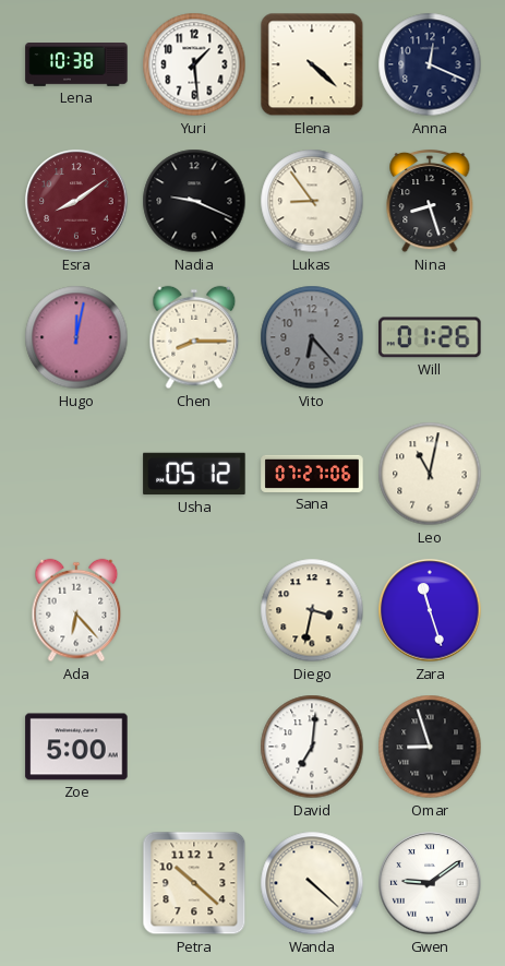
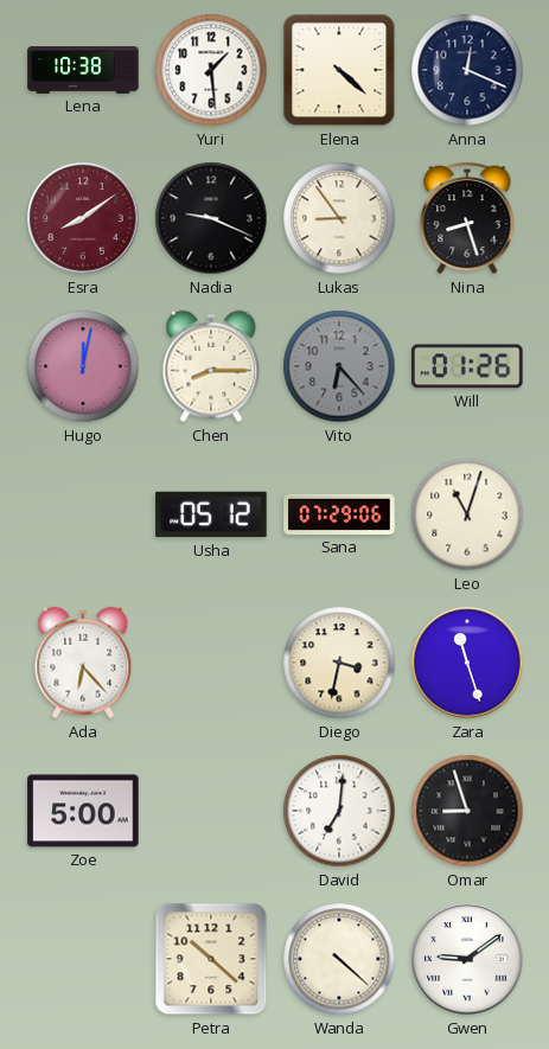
Sana: 07:27 -> 07:29 (339, 514)
Leo: 11:02 -> 11:03 (467, 514)
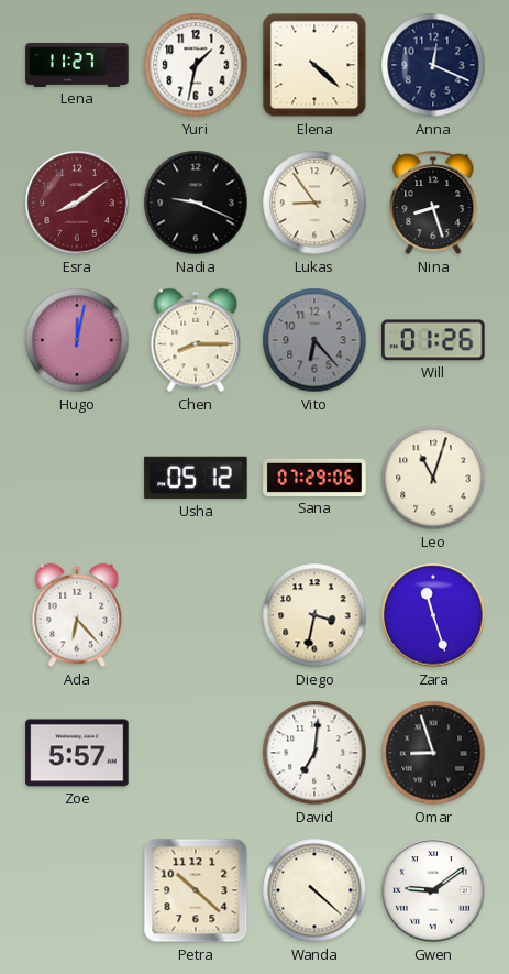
Lena: 10:38 -> 11:27 (77, 66)
Yuri: 1:29 -> 1:32 (196, 65)
Zoe: 5:00 -> 5:57 (77, 753)
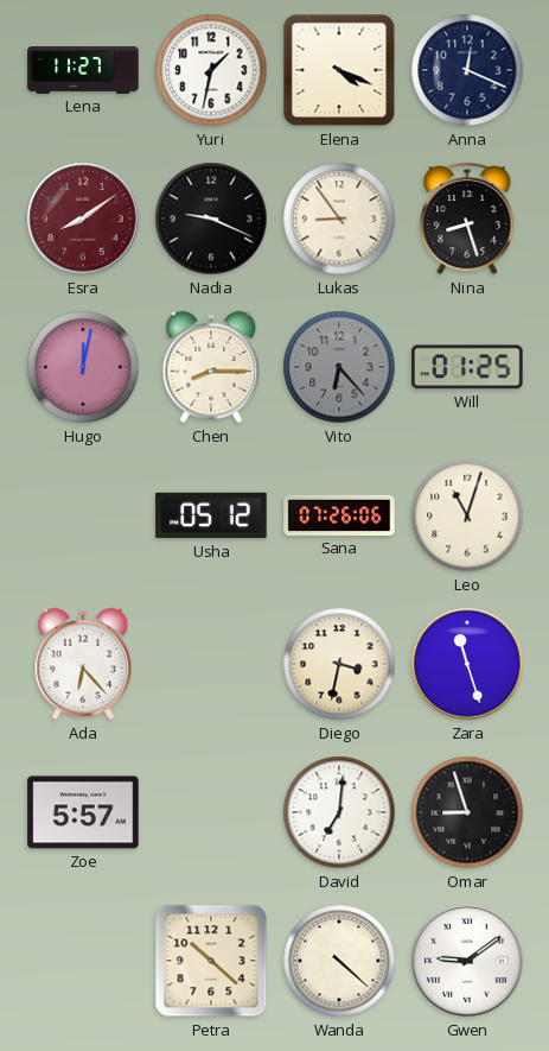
Elena: 4:22 -> 4:19 (339, 70)
Will: 01:26 -> 01:25 (467, 367)
Sana: 07:29 -> 07:26 (339, 515)
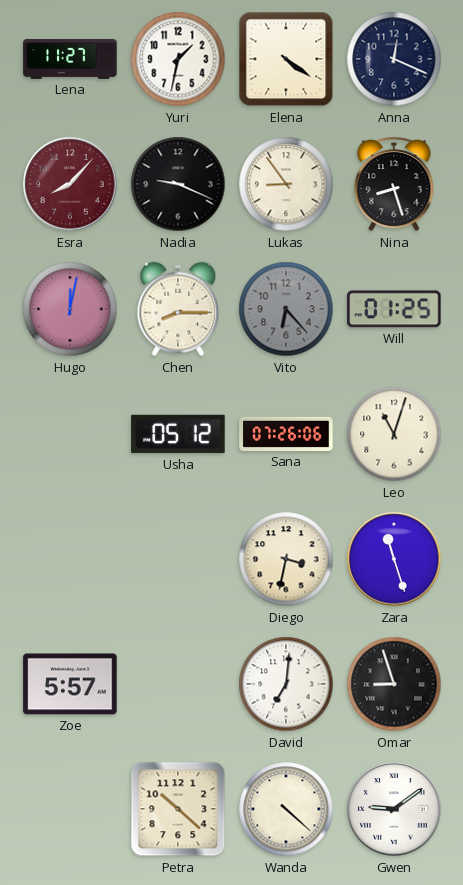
Elena: 4:19 -> 4:21 (286, 59)
Esra: 8:09 -> 8:07 (70, 184)
Ada: 6:23 -> none (83, 664)
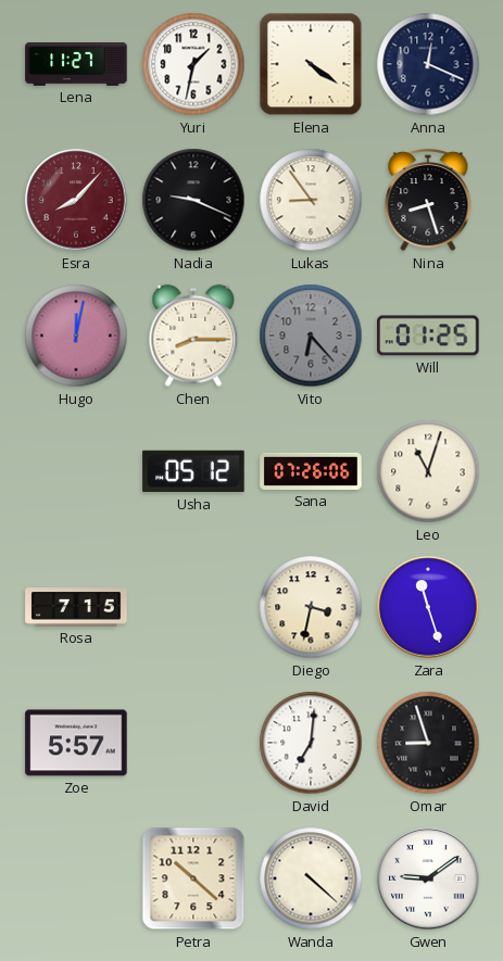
Rosa: none -> 7:15 (76, 607)
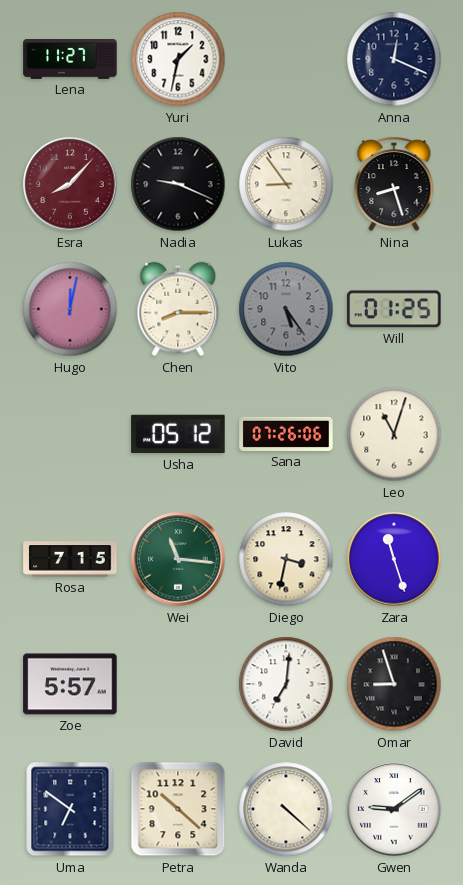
Elena: 4:21 -> none (311, 64)
Vito: 6:23 -> 5:24 (286, 309)
Wei: none -> 11:16 (178, 559)
Uma: none -> 6:51 (70, 809)
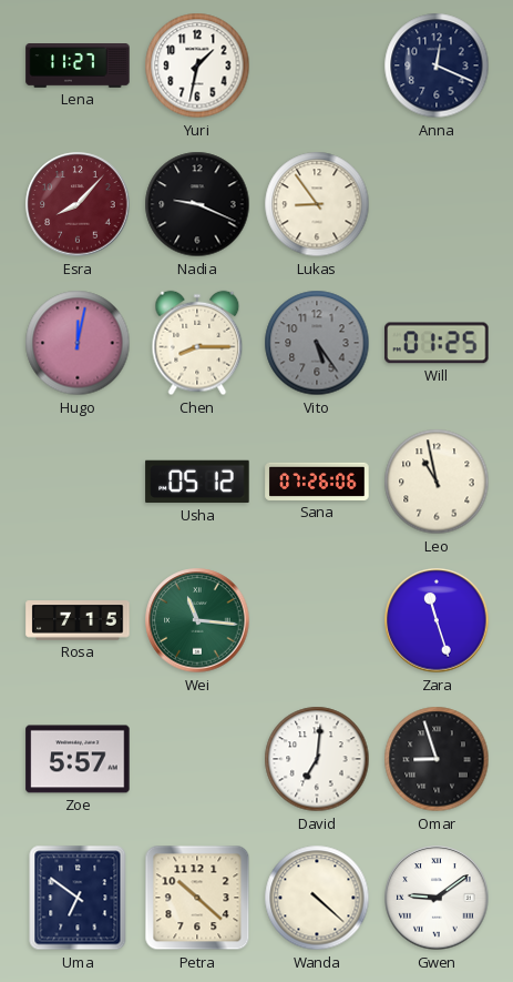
Nina: 8:27 -> none (394, 184)
Leo: 11:03 -> 10:58 (437, 482)
Diego: 3:32 -> none (286, 559)
